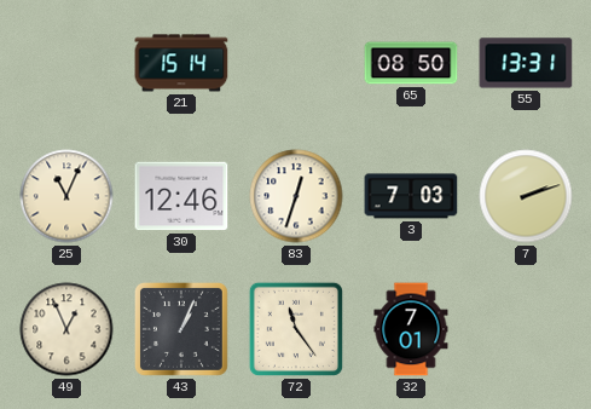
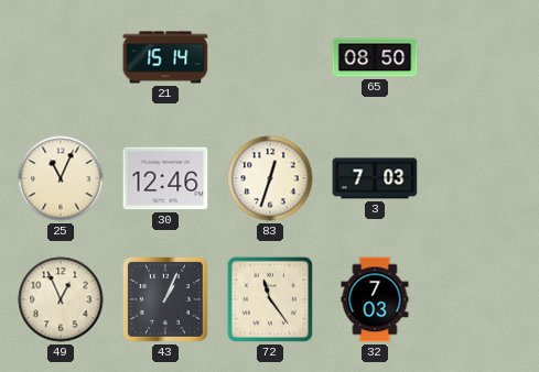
55: 13:31 -> none (526, 63)
7: 2:12 -> none (526, 196)
32: 7:01 -> 7:03 (375, 299)
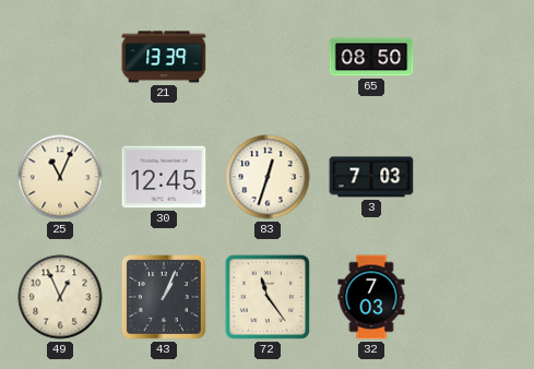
21: 15:14 -> 13:39 (164, 57)
30: 12:46 -> 12:45 (164, 177)
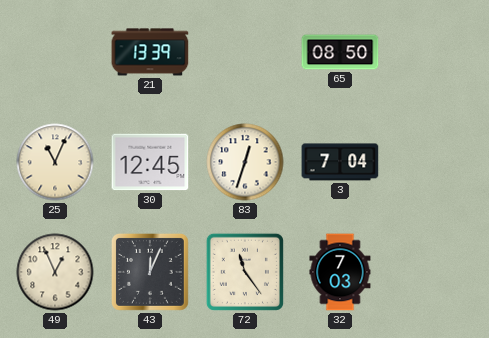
3: 7:03 -> 7:04 (340, 162)
43: 1:04 -> 12:04 (150, 272)
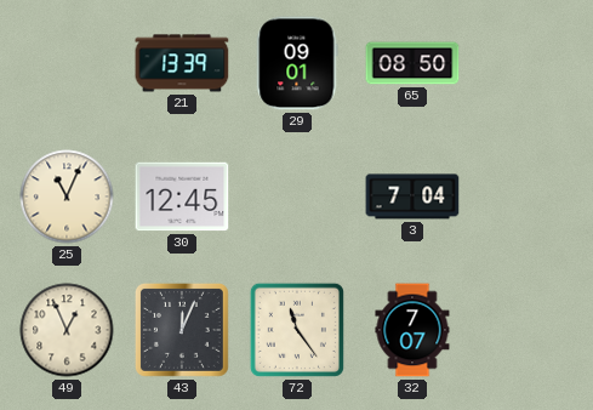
29: none -> 09:01 (297, 63)
83: 12:33 -> none (245, 162)
32: 7:03 -> 7:07 (412, 330)
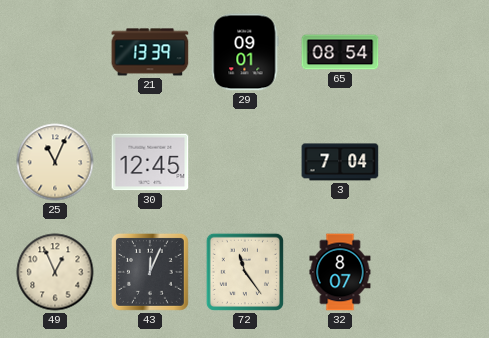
65: 08:50 -> 08:54 (340, 52)
32: 7:07 -> 8:07 (340, 272)
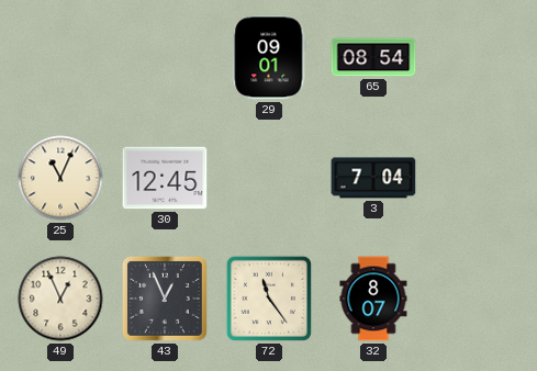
21: 13:39 -> none (150, 52)
43: 12:04 -> 12:56 (165, 299)
